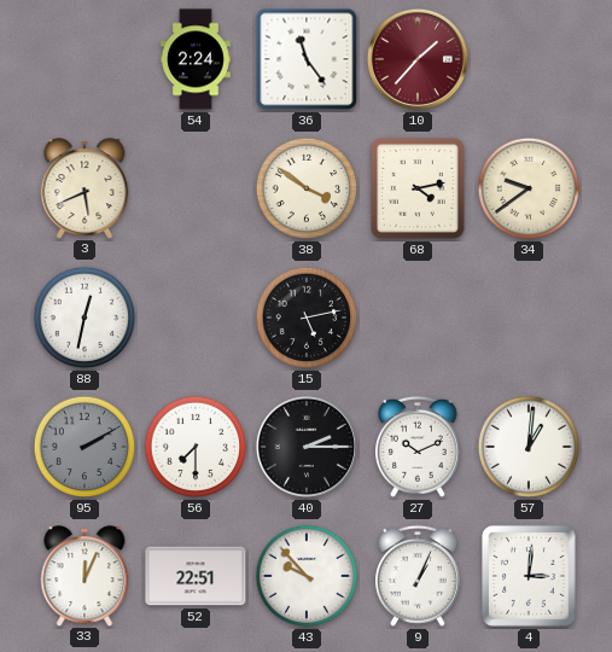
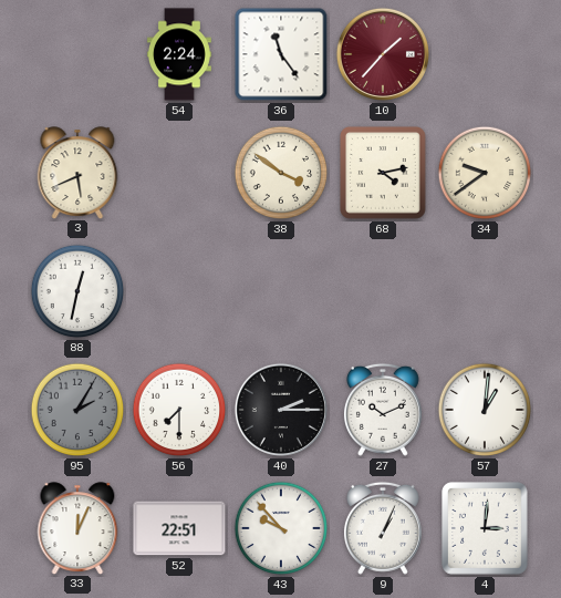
15: 5:13 -> none (307, 318)
95: 2:10 -> 2:05 (77, 410)
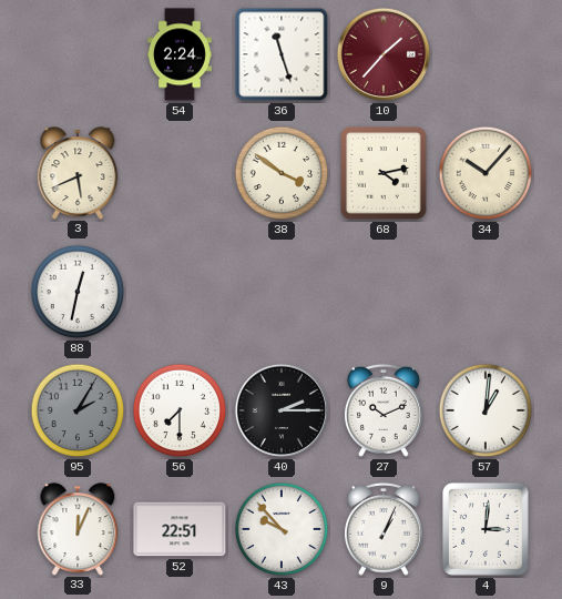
36: 11:24 -> 11:27 (282, 54)
34: 9:39 -> 10:07 (486, 173)
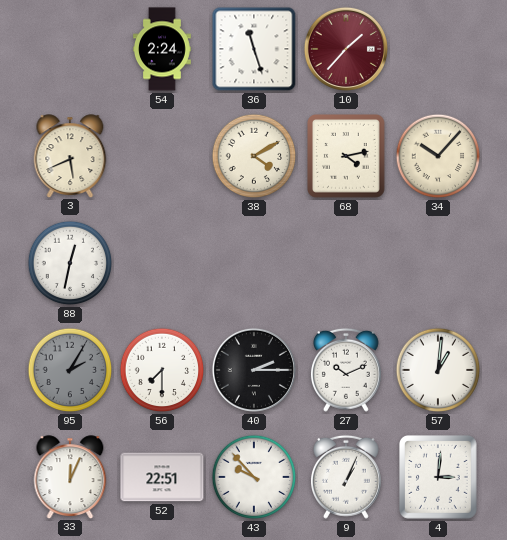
38: 3:51 -> 4:10 (254, 156)
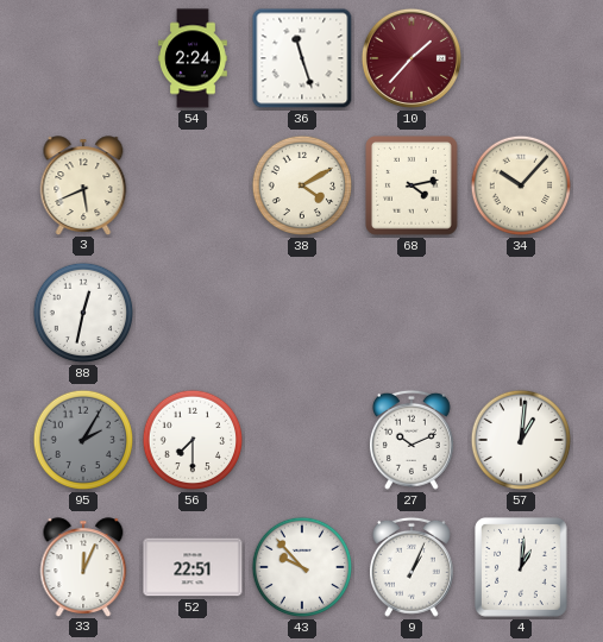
40: 2:15 -> none (254, 370)
4: 3:01 -> 1:01 (522, 568)
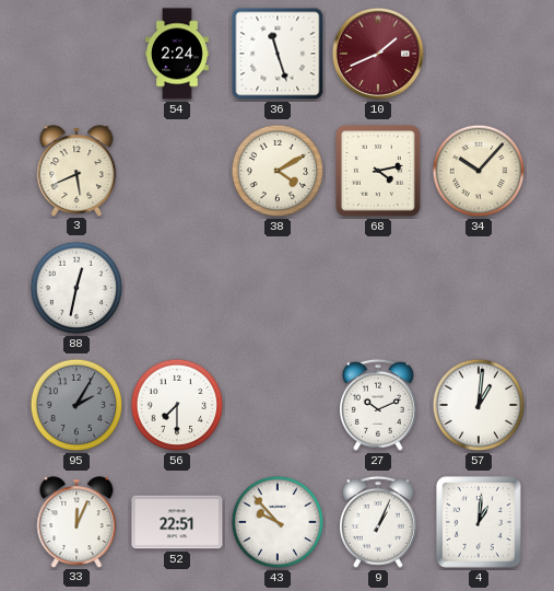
10: 1:37 -> 1:41 (378, 54)
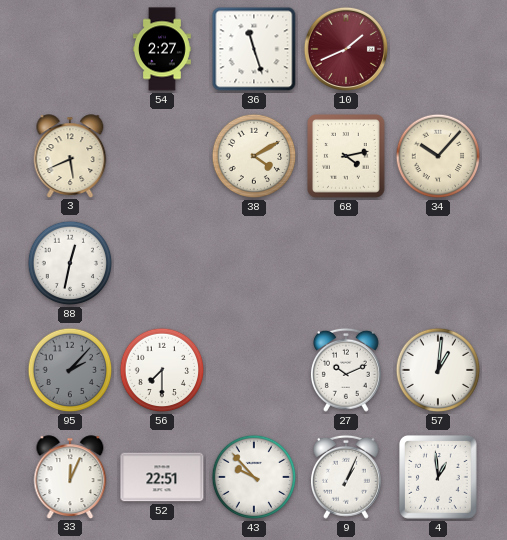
54: 2:24 -> 2:27 (162, 49)
95: 2:05 -> 2:07 (70, 370)
4: 1:01 -> 12:59 (439, 478)
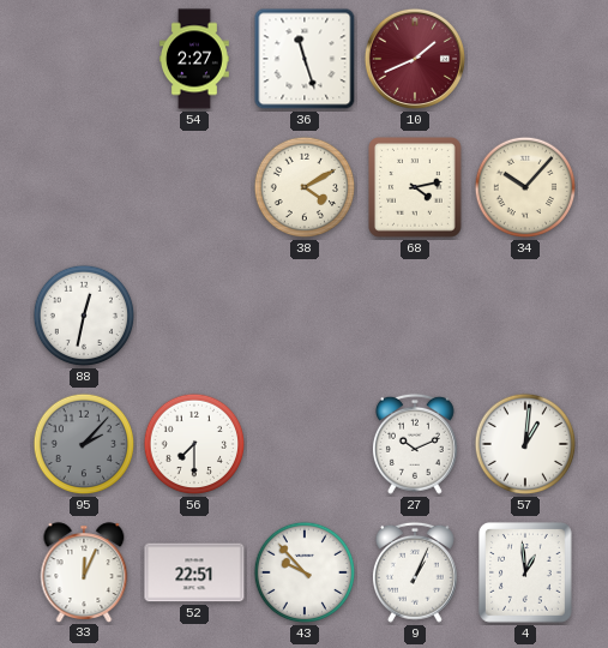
3: 5:41 -> none (70, 156)
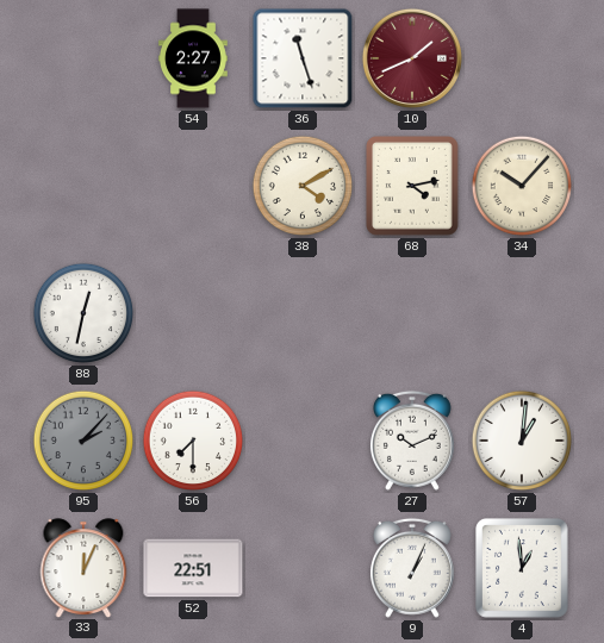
43: 9:53 -> none (305, 572)
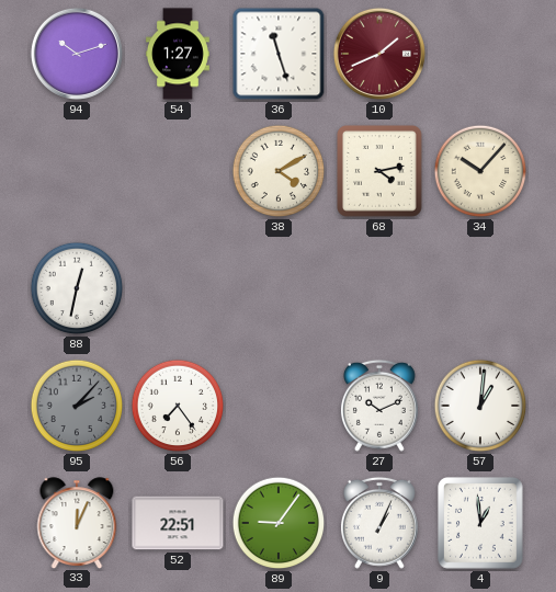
94: none -> 10:12 (77, 54)
54: 2:27 -> 1:27 (178, 54)
56: 7:30 -> 7:24 (178, 406)
89: none -> 9:06 (279, 523)
